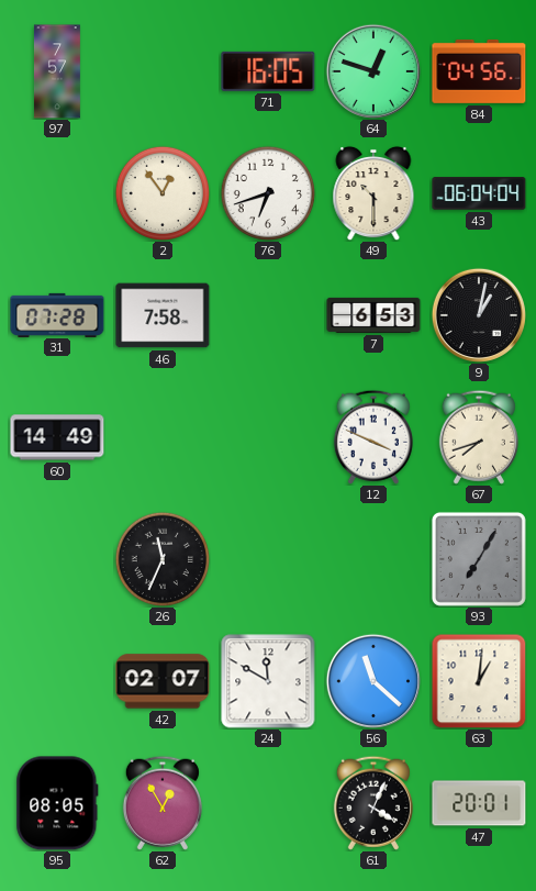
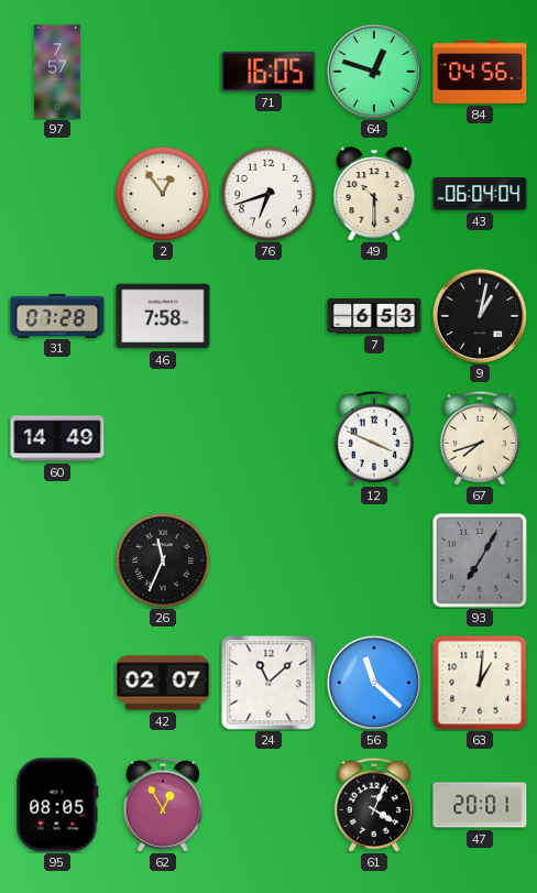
24: 11:50 -> 11:08 (268, 683)
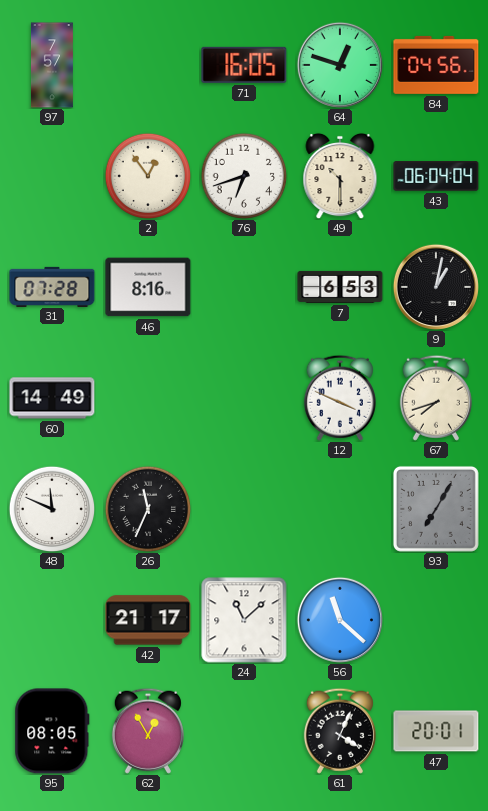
46: 7:58 -> 8:16 (148, 287)
48: none -> 11:49 (52, 509)
42: 02:07 -> 21:17 (148, 620)
63: 1:01 -> none (480, 683)
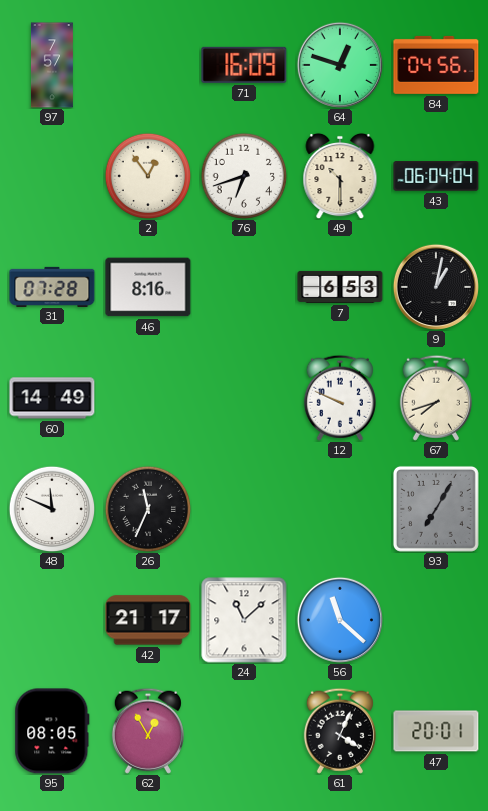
71: 16:05 -> 16:09 (244, 65)
12: 3:49 -> 9:49 (340, 398)
